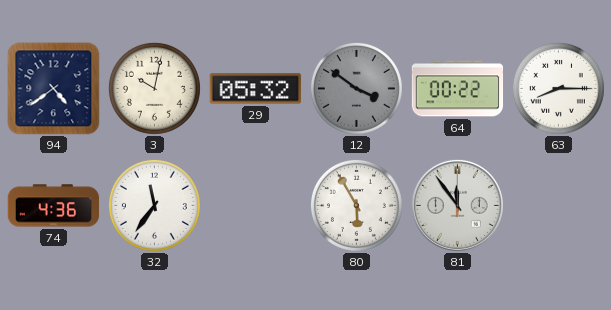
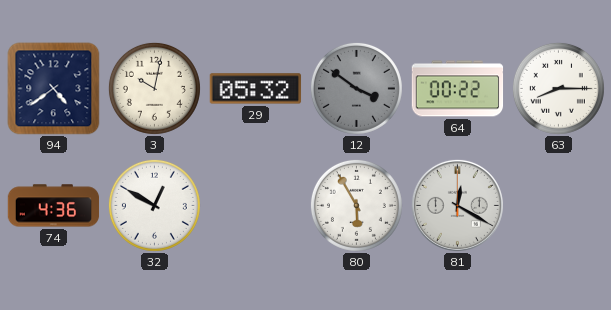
32: 11:36 -> 12:50 (154, 205)
81: 11:54 -> 12:20 (457, 205)
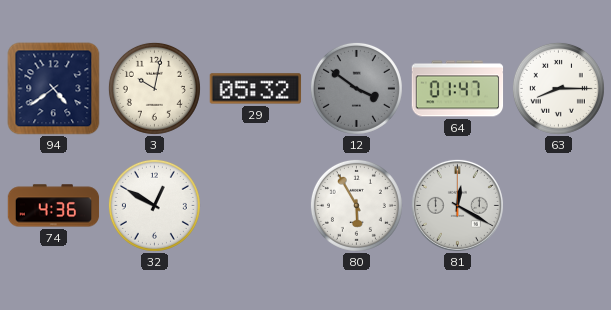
64: 00:22 -> 01:47 (458, 89)
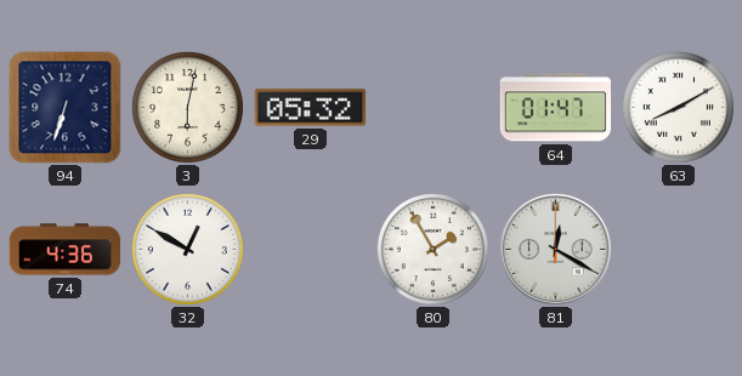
94: 4:39 -> 6:33 (66, 108)
3: 10:02 -> 6:02 (187, 107)
12: 3:51 -> none (356, 88)
63: 8:15 -> 8:10 (678, 107)
80: 5:55 -> 1:55 (432, 249)
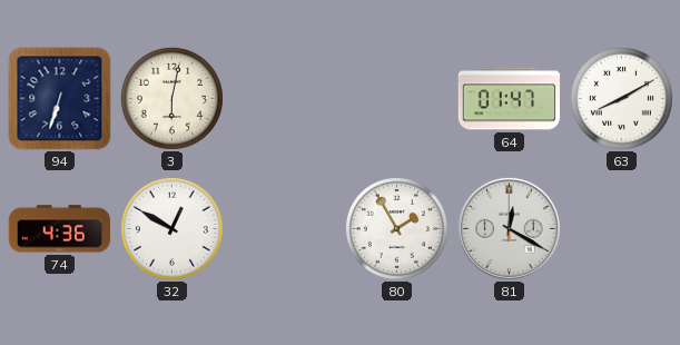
29: 05:32 -> none (311, 108)
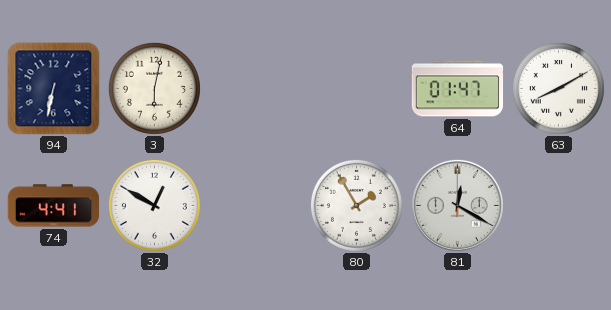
94: 6:33 -> 6:32 (54, 89)
74: 4:36 -> 4:41 (54, 206)
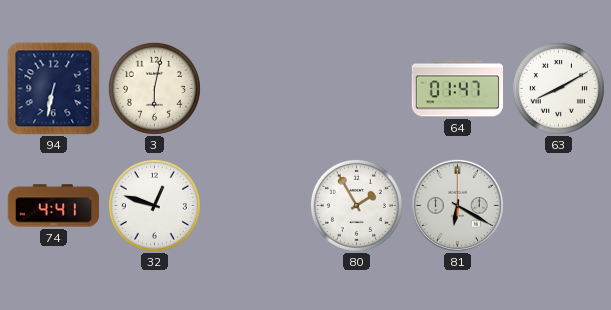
32: 12:50 -> 12:48 (154, 205)
81: 12:20 -> 6:20 (457, 205)
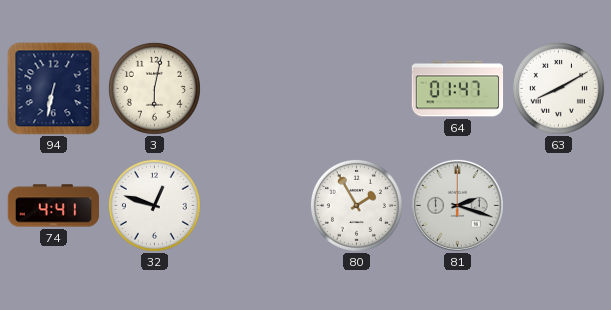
81: 6:20 -> 2:18 (457, 205)
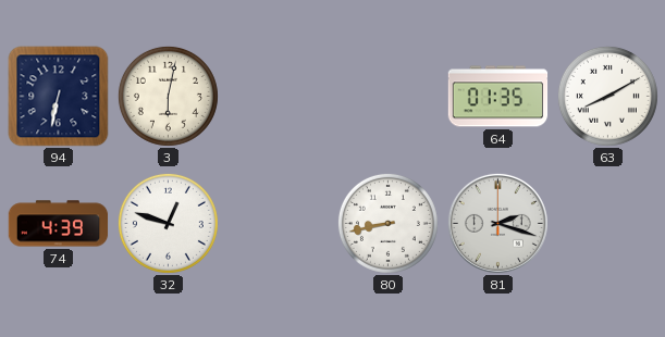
64: 01:47 -> 01:35 (498, 97)
74: 4:41 -> 4:39 (59, 224)
80: 1:55 -> 8:43 (387, 223)
